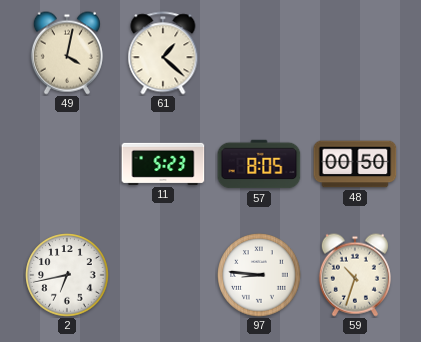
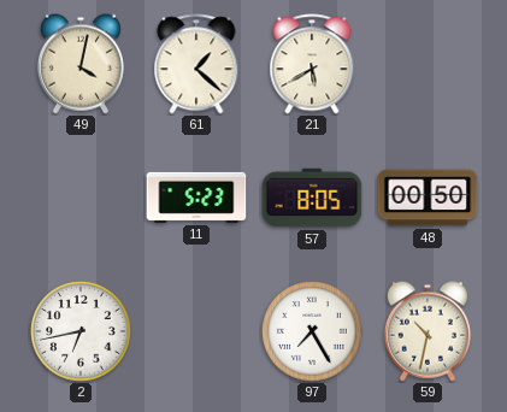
21: none -> 5:40 (312, 64)
97: 8:46 -> 7:25 (312, 331)
59: 10:33 -> 10:32 (428, 331)
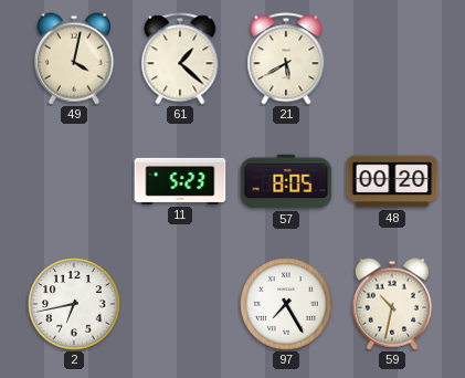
48: 00:50 -> 00:20 (392, 181)
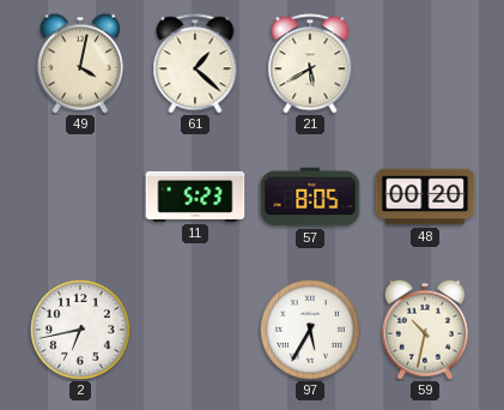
97: 7:25 -> 5:35 (310, 330)
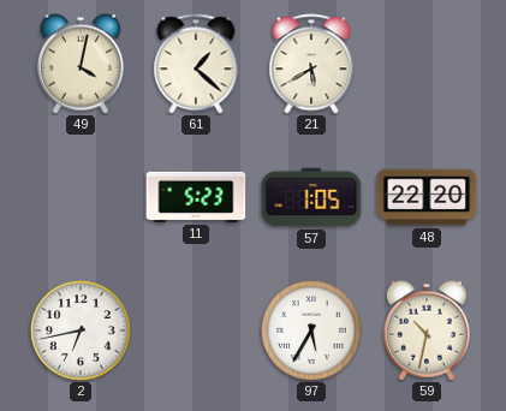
57: 8:05 -> 1:05 (311, 197)
48: 00:20 -> 22:20 (427, 197)
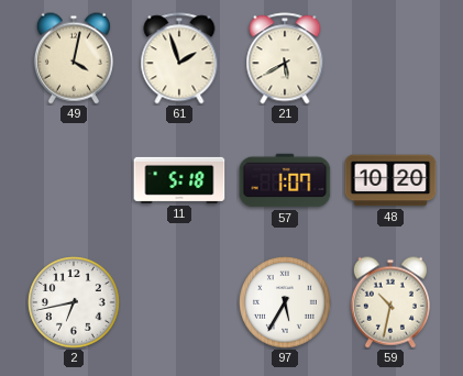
61: 1:22 -> 1:57 (179, 58)
11: 5:23 -> 5:18 (179, 180)
57: 1:05 -> 1:07 (285, 180)
48: 22:20 -> 10:20 (390, 180)
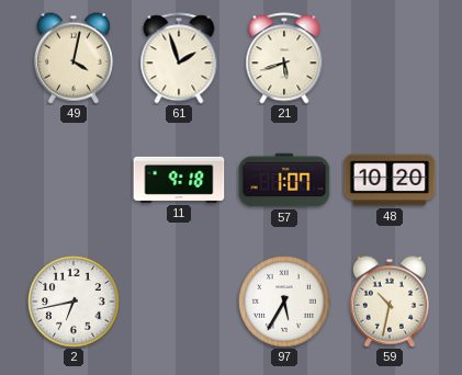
21: 5:40 -> 5:42 (284, 58)
11: 5:18 -> 9:18 (179, 180)
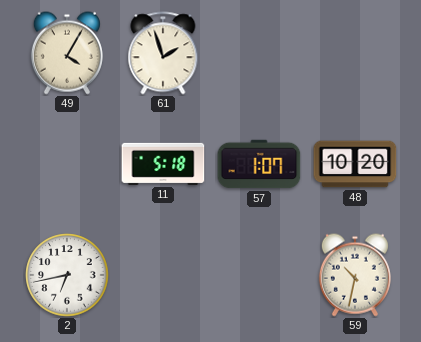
49: 4:02 -> 4:05 (67, 53)
21: 5:42 -> none (284, 58)
11: 9:18 -> 5:18 (163, 164)
97: 5:35 -> none (284, 302)
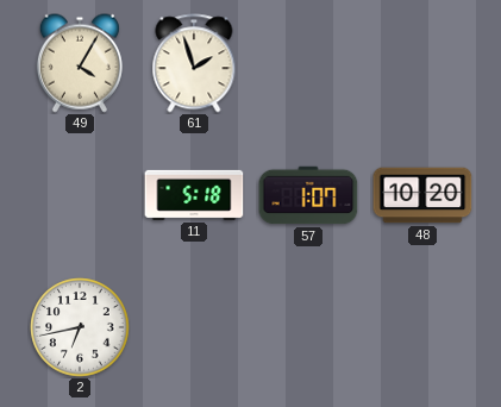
59: 10:32 -> none (355, 275)
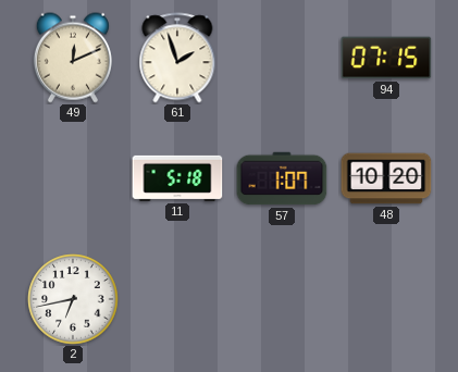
49: 4:05 -> 12:11 (73, 58)
94: none -> 07:15 (386, 58)
